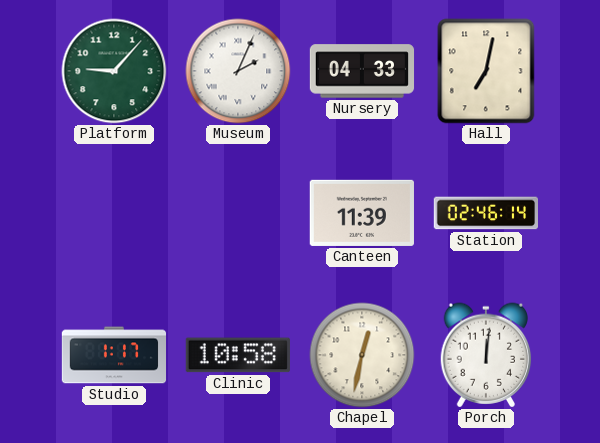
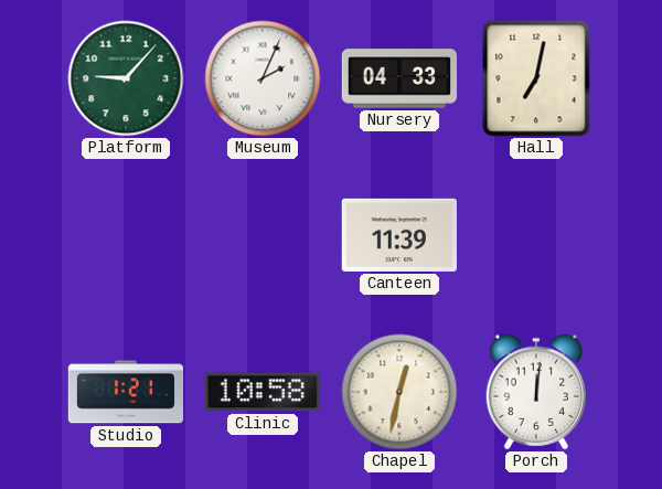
Station: 02:46 -> none (485, 213)
Studio: 1:17 -> 1:21 (126, 392)
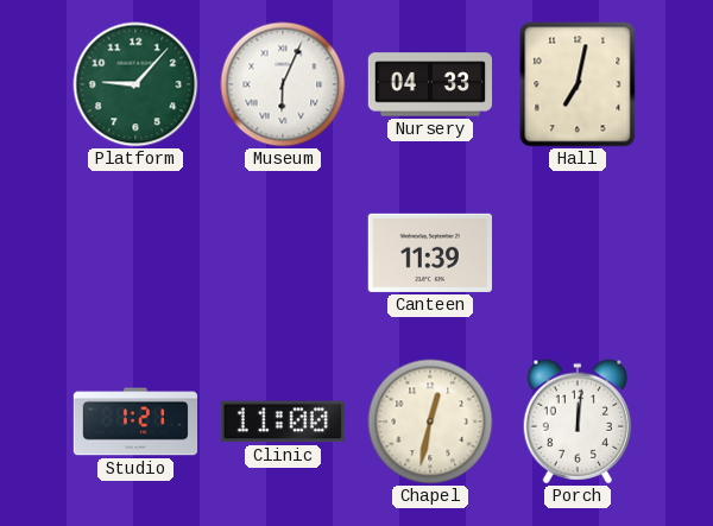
Museum: 2:04 -> 6:04 (283, 84)
Clinic: 10:58 -> 11:00 (283, 422)
